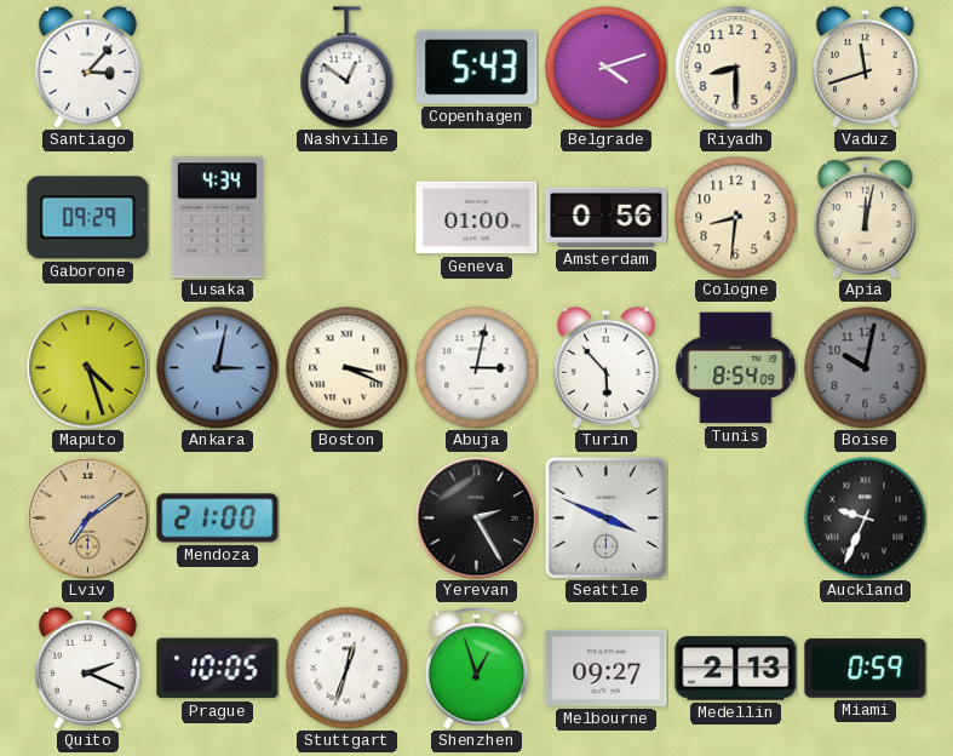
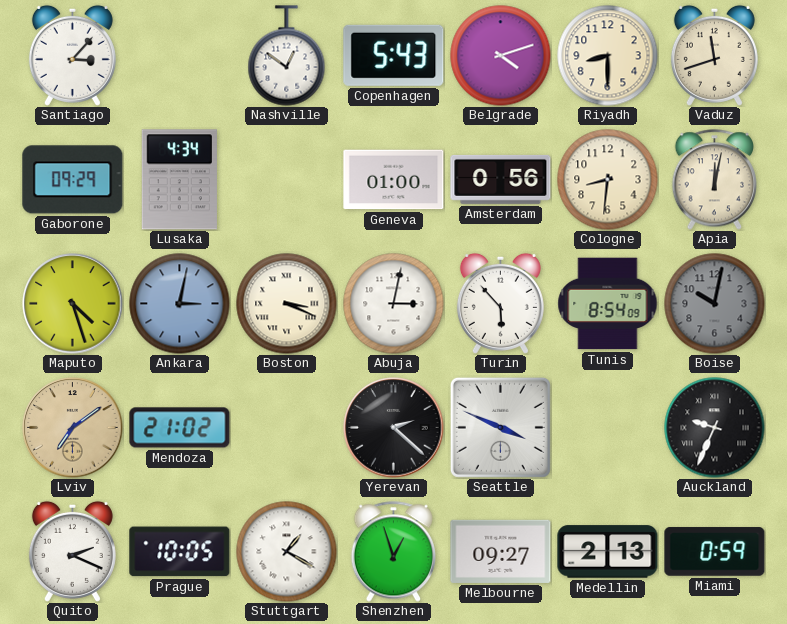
Mendoza: 21:00 -> 21:02 (180, 428)
Yerevan: 2:25 -> 2:22 (394, 428)
Stuttgart: 12:33 -> 1:20 (287, 552)
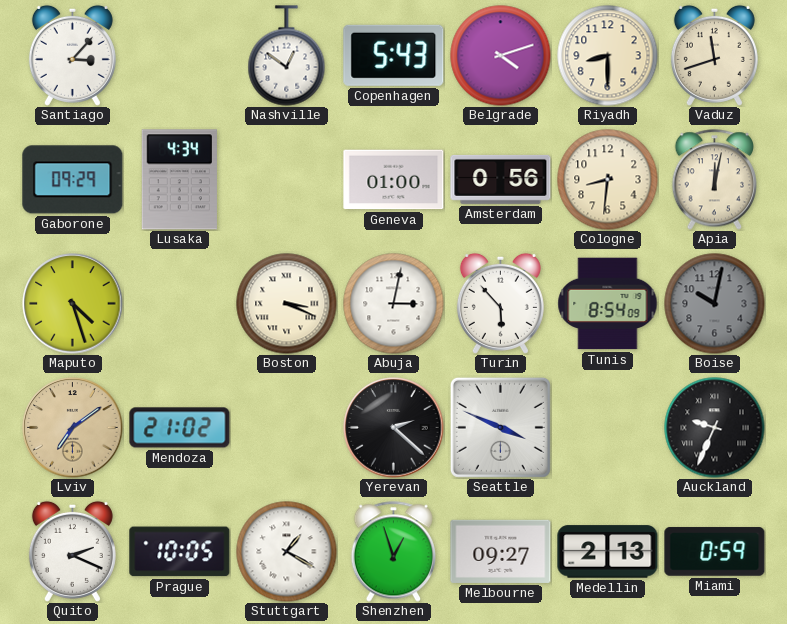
Ankara: 3:02 -> none (180, 304)
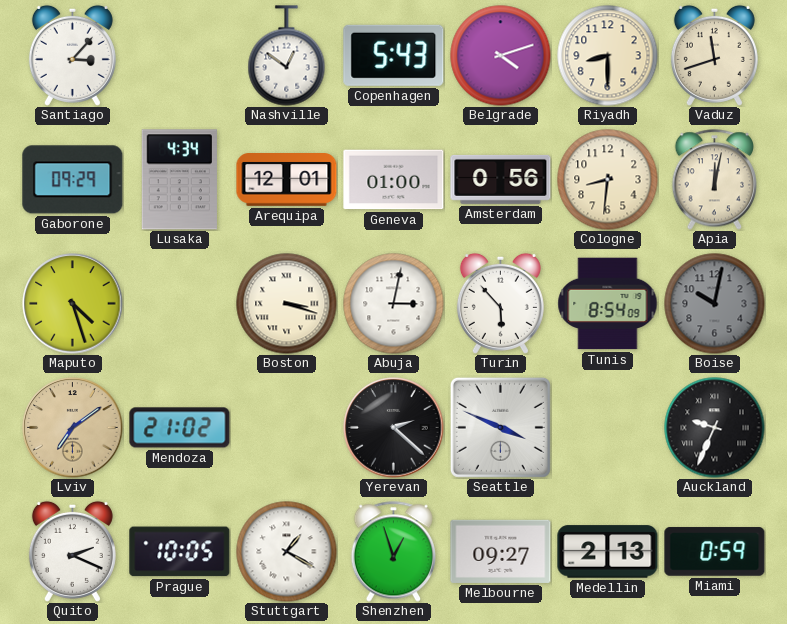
Arequipa: none -> 12:01 (287, 180)
Boston: 3:19 -> 3:18 (287, 304)
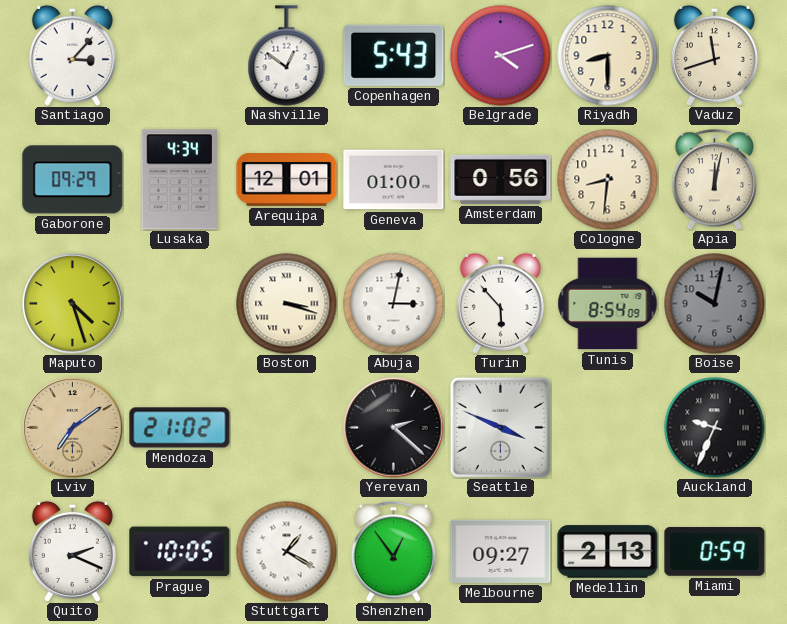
Shenzhen: 12:57 -> 12:54 (394, 552)
